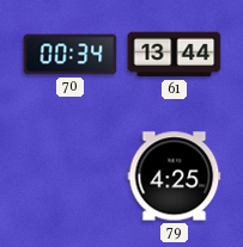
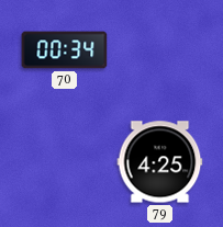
61: 13:44 -> none (175, 55)
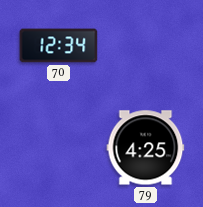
70: 00:34 -> 12:34 (59, 46)
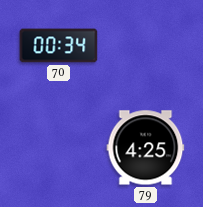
70: 12:34 -> 00:34 (59, 46)
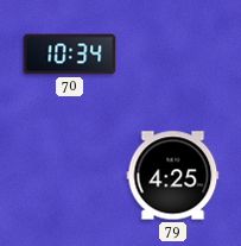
70: 00:34 -> 10:34 (70, 55)
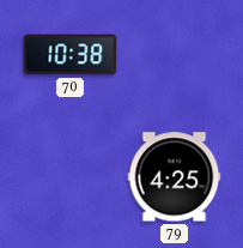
70: 10:34 -> 10:38 (71, 55)
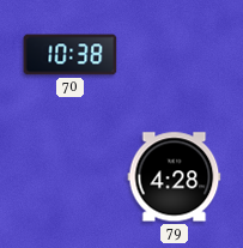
79: 4:25 -> 4:28 (175, 177)
